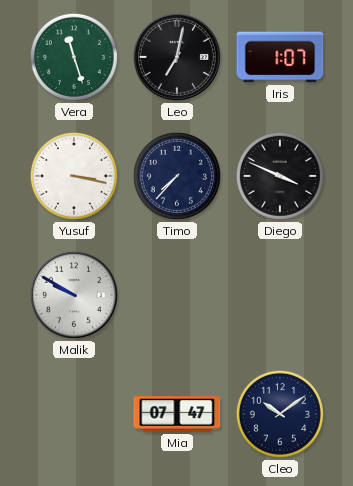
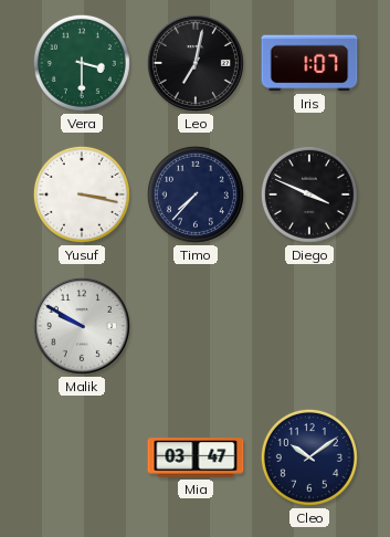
Vera: 11:27 -> 3:30 (82, 63)
Mia: 07:47 -> 03:47 (196, 457)
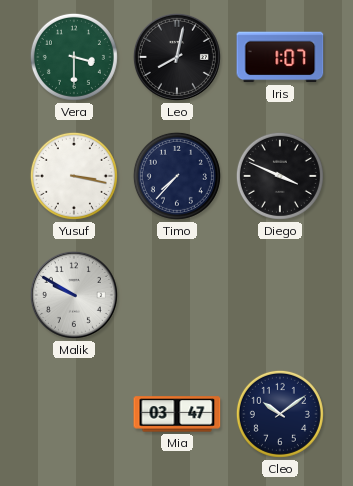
Leo: 7:02 -> 8:02 (177, 57)
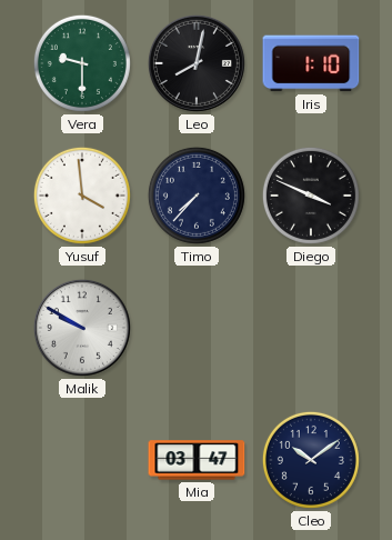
Vera: 3:30 -> 9:30 (82, 63)
Iris: 1:07 -> 1:10 (311, 63)
Yusuf: 3:17 -> 3:59 (82, 196)
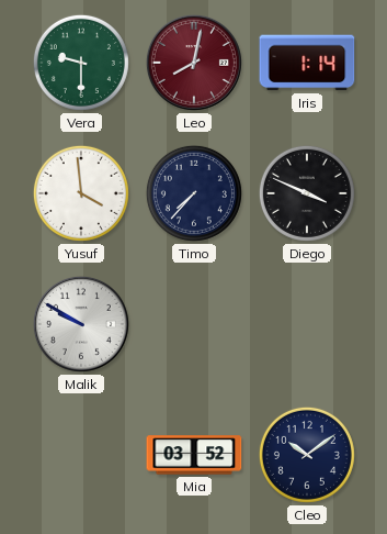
Leo dial: black -> burgundy (194, 63)
Iris: 1:10 -> 1:14 (307, 63)
Mia: 03:47 -> 03:52 (194, 455)
